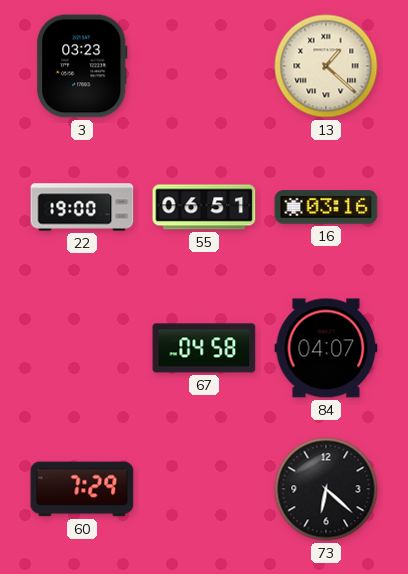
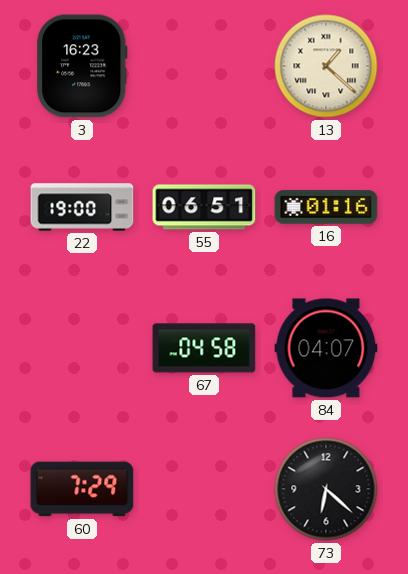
3: 03:23 -> 16:23 (82, 66)
16: 03:16 -> 01:16 (326, 207)
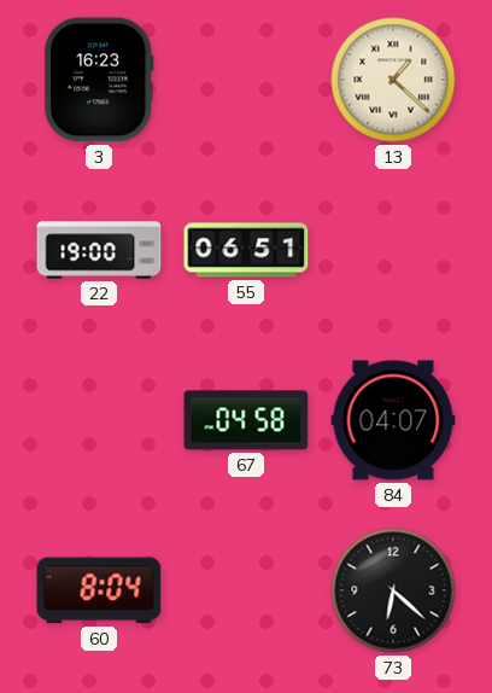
16: 01:16 -> none (326, 207)
60: 7:29 -> 8:04 (99, 590)
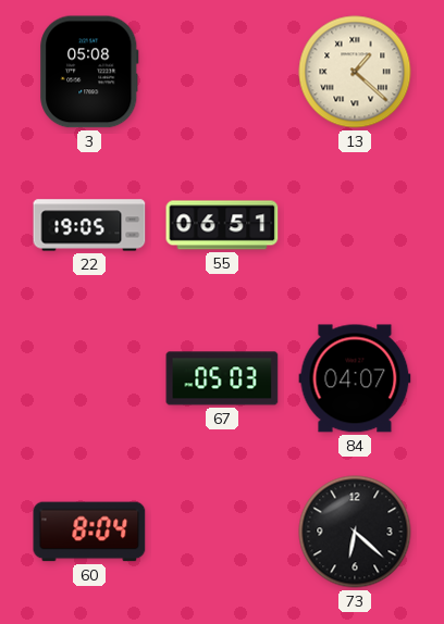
3: 16:23 -> 05:08 (89, 72)
22: 19:00 -> 19:05 (89, 225)
67: 04:58 -> 05:03 (222, 378)
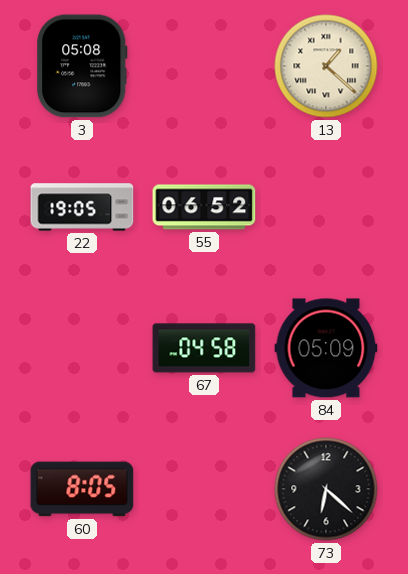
55: 06:51 -> 06:52 (204, 207)
67: 05:03 -> 04:58 (204, 348)
84: 04:07 -> 05:09 (326, 348)
60: 8:04 -> 8:05 (82, 489)
